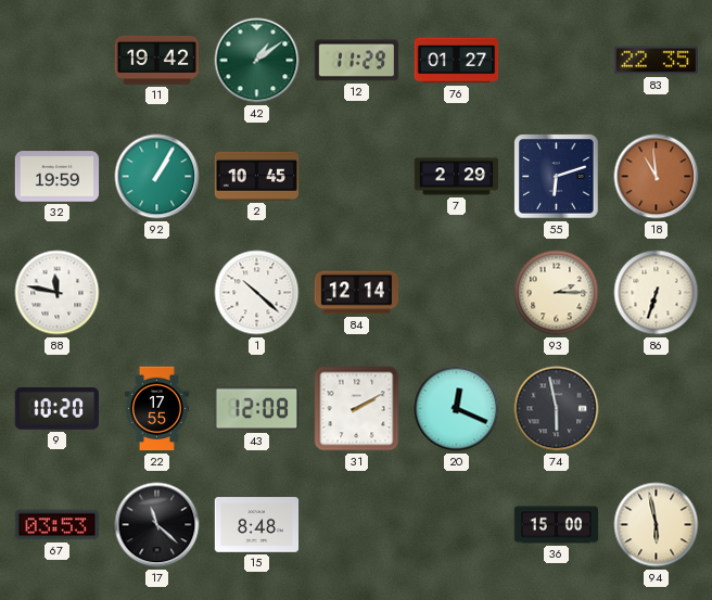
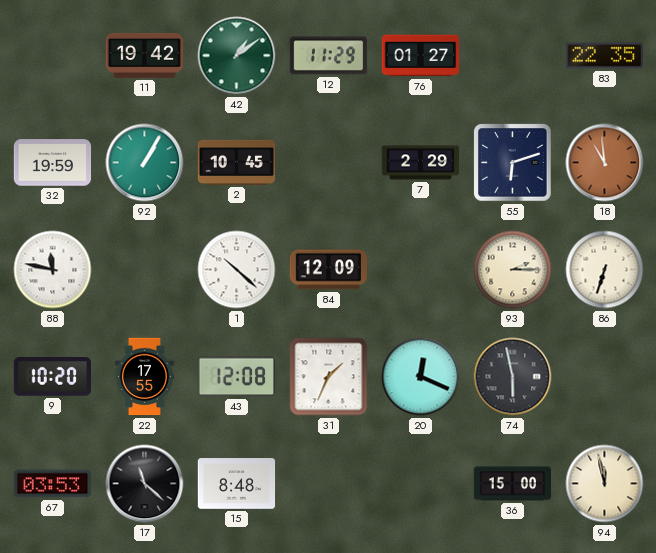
84: 12:14 -> 12:09 (328, 270)
31: 2:10 -> 1:34 (329, 377)
94: 5:58 -> 11:58 (605, 484)
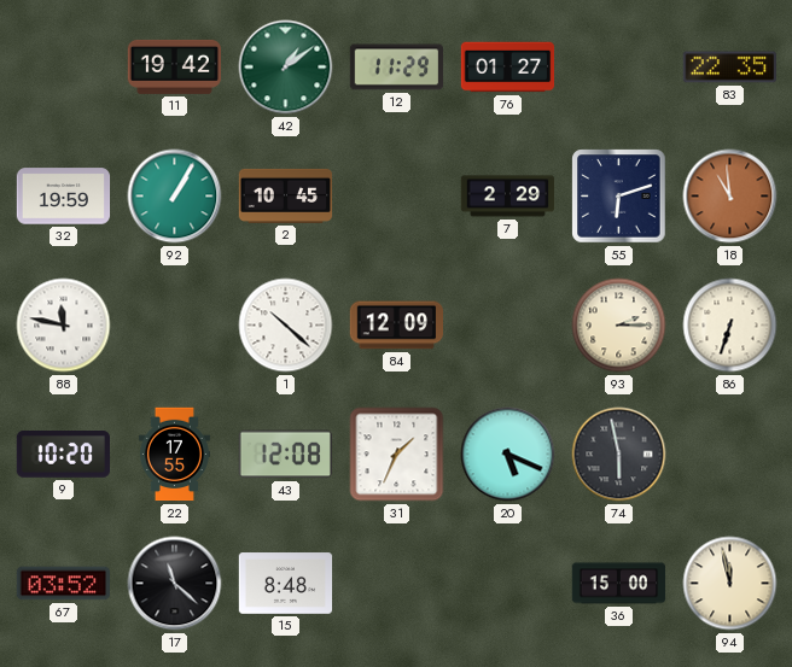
20: 12:19 -> 5:19 (508, 455)
67: 03:53 -> 03:52 (64, 584)
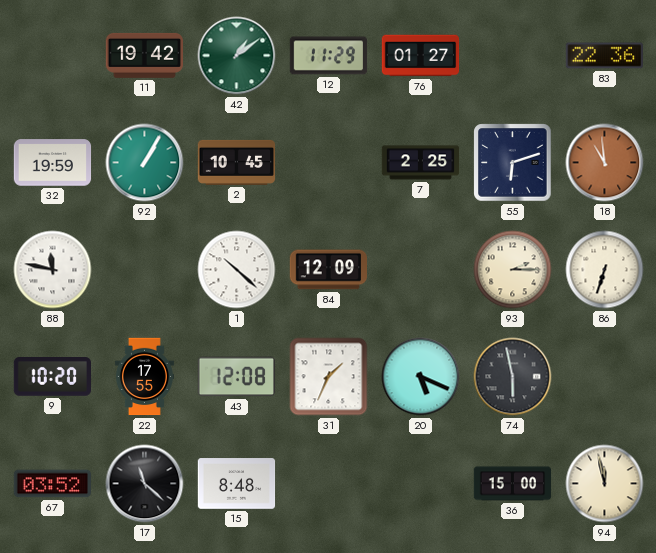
83: 22:35 -> 22:36 (605, 56)
7: 2:29 -> 2:25 (421, 163)
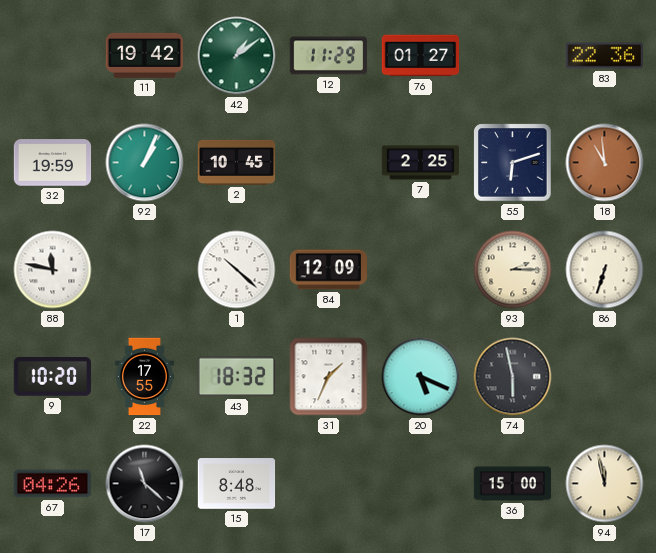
92: 1:05 -> 1:04 (145, 163)
43: 12:08 -> 18:32 (236, 377)
67: 03:52 -> 04:26 (53, 484)
